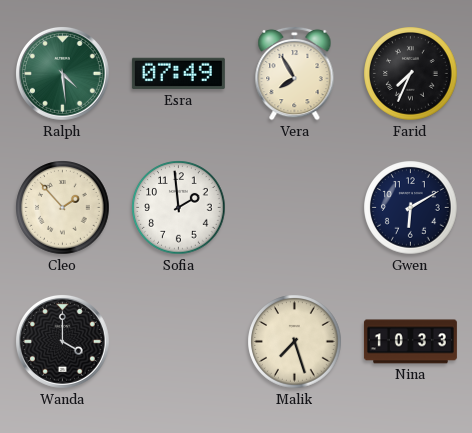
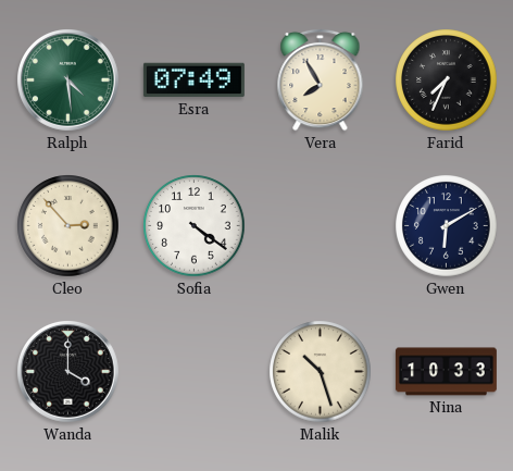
Cleo: 1:53 -> 2:53 (68, 226)
Sofia: 1:59 -> 4:21 (195, 226)
Malik: 7:27 -> 10:27 (321, 372)
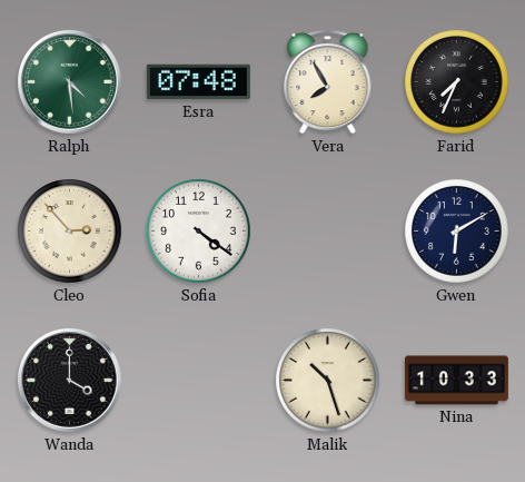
Esra: 07:49 -> 07:48 (198, 82)
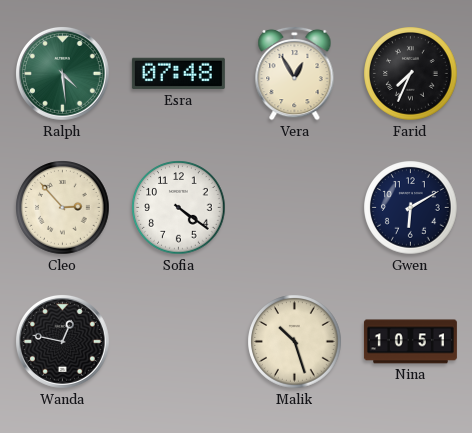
Vera: 7:55 -> 12:55 (295, 73)
Wanda: 4:00 -> 12:47 (63, 342)
Nina: 10:33 -> 10:51 (410, 342)
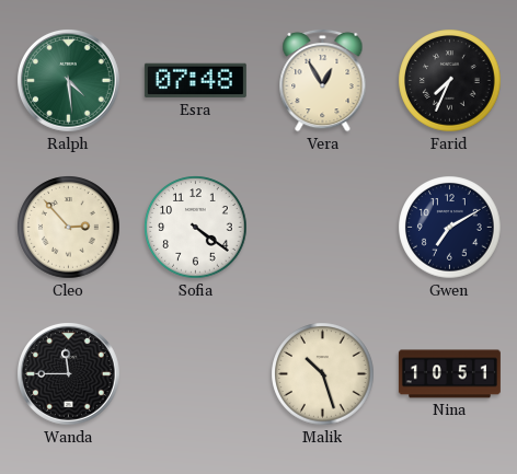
Gwen: 6:10 -> 7:10 (450, 228)
Wanda: 12:47 -> 11:45 (69, 374)
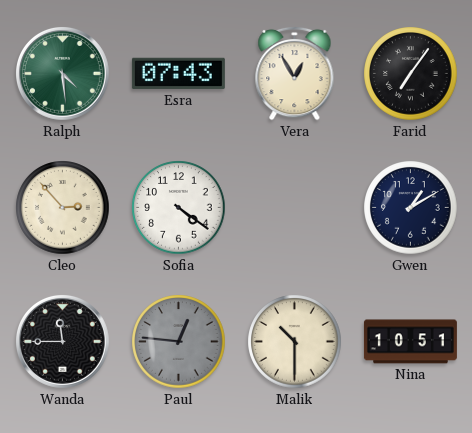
Esra: 07:48 -> 07:43 (178, 74)
Farid: 7:34 -> 7:06 (411, 74)
Gwen: 7:10 -> 1:10 (411, 208)
Paul: none -> 12:46 (179, 342)
Malik: 10:27 -> 10:30 (295, 342)
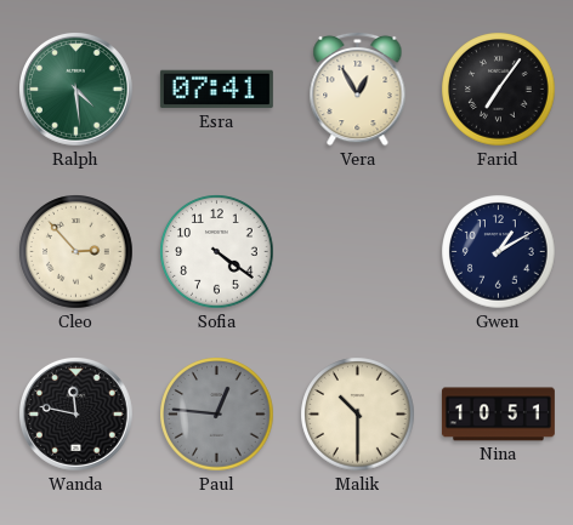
Esra: 07:43 -> 07:41 (216, 90)
Wanda: 11:45 -> 11:47 (76, 415)
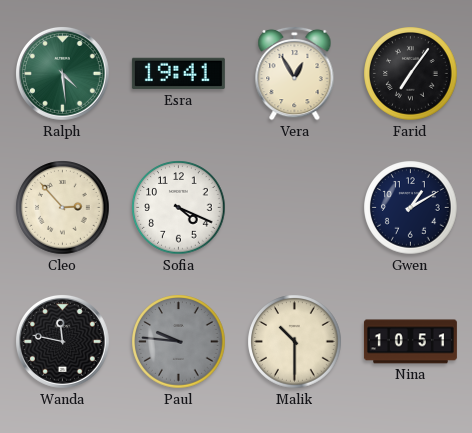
Esra: 07:41 -> 19:41 (178, 74)
Sofia: 4:21 -> 4:19 (179, 208)
Paul: 12:46 -> 9:46 (179, 342)
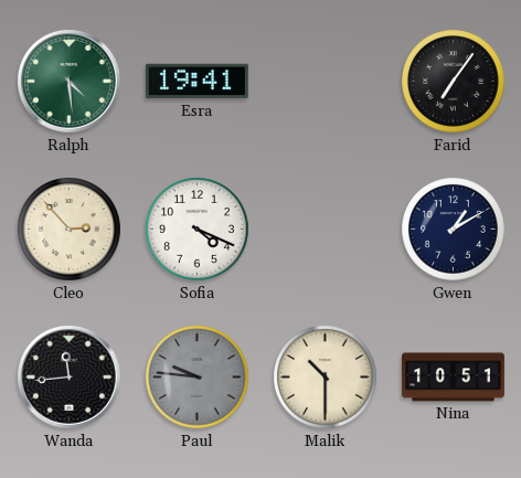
Vera: 12:55 -> none (295, 73)
Wanda: 11:47 -> 11:44 (70, 378)
